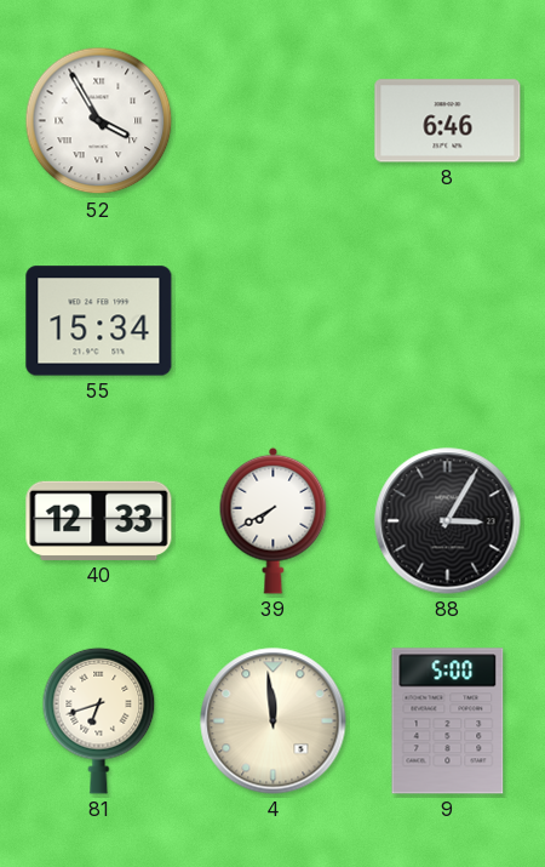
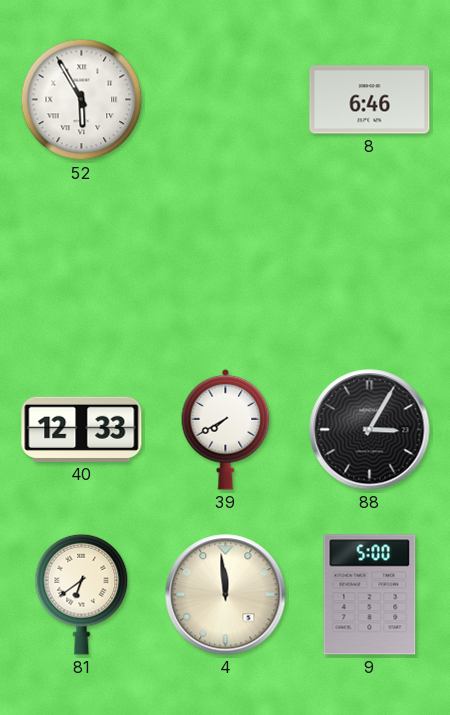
52: 3:55 -> 5:55 (82, 100)
55: 15:34 -> none (99, 321)
81: 6:42 -> 6:39 (82, 594)
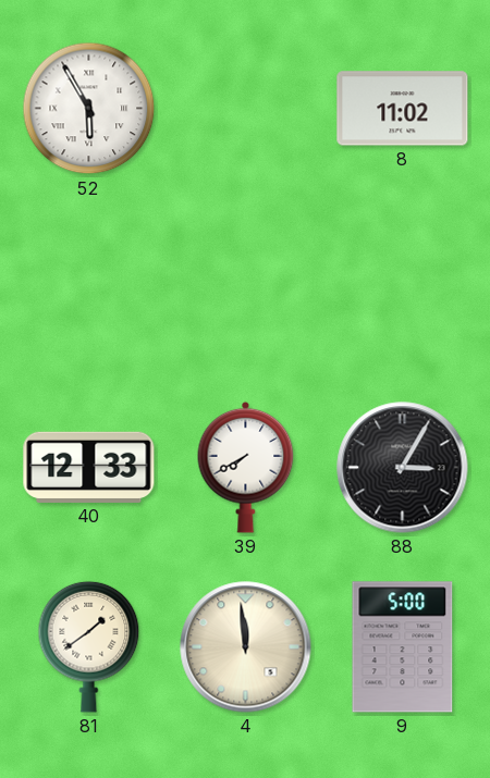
8: 6:46 -> 11:02 (403, 109)
81: 6:39 -> 1:39 (89, 646)
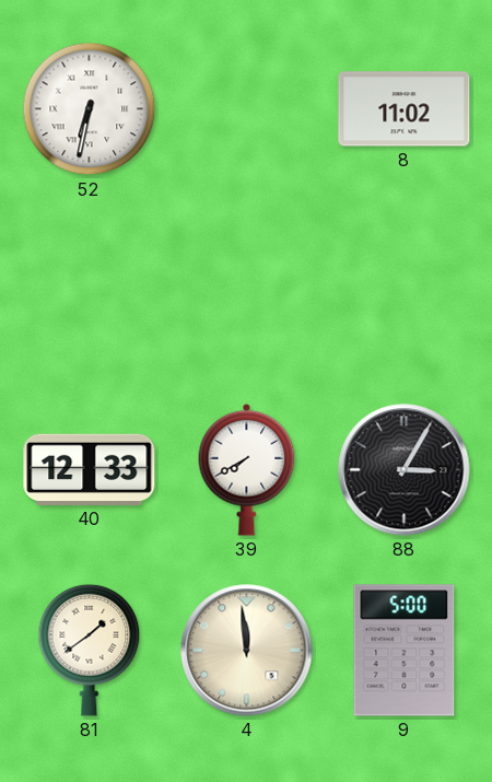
52: 5:55 -> 6:32 (90, 109)
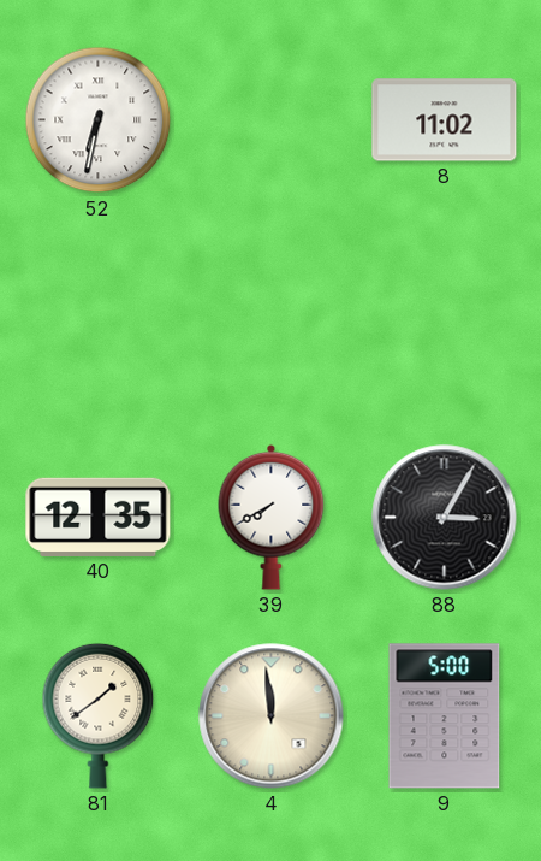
40: 12:33 -> 12:35 (99, 517)
